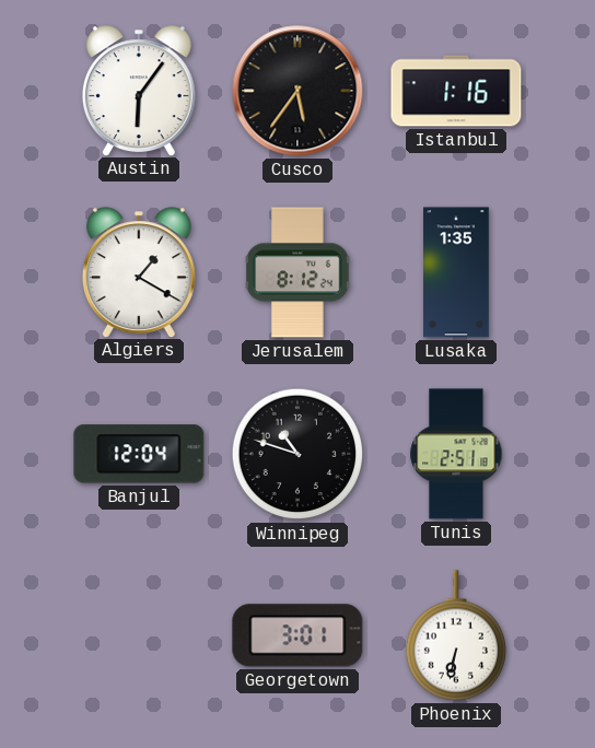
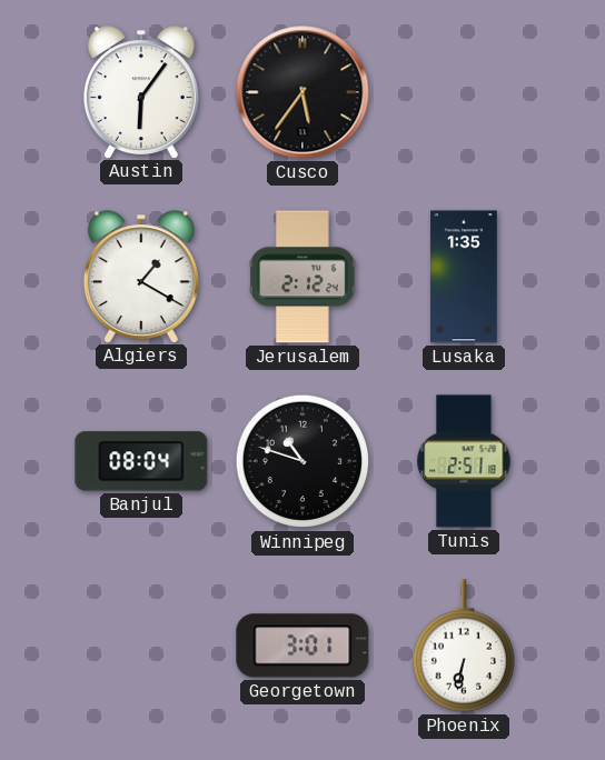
Istanbul: 1:16 -> none (456, 91)
Jerusalem: 8:12 -> 2:12 (302, 277)
Banjul: 12:04 -> 08:04 (141, 461)
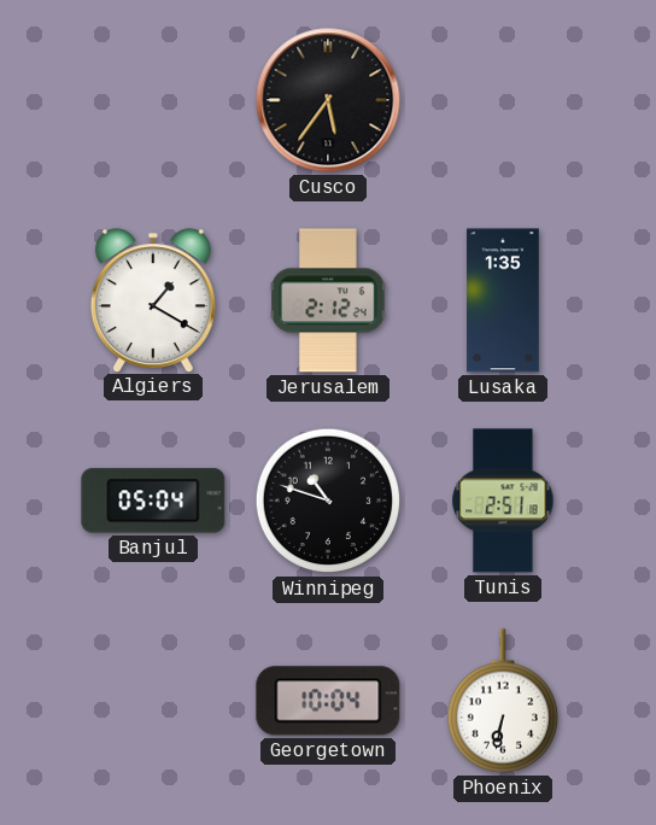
Austin: 6:06 -> none (141, 92)
Banjul: 08:04 -> 05:04 (153, 501)
Georgetown: 3:01 -> 10:04 (328, 701)
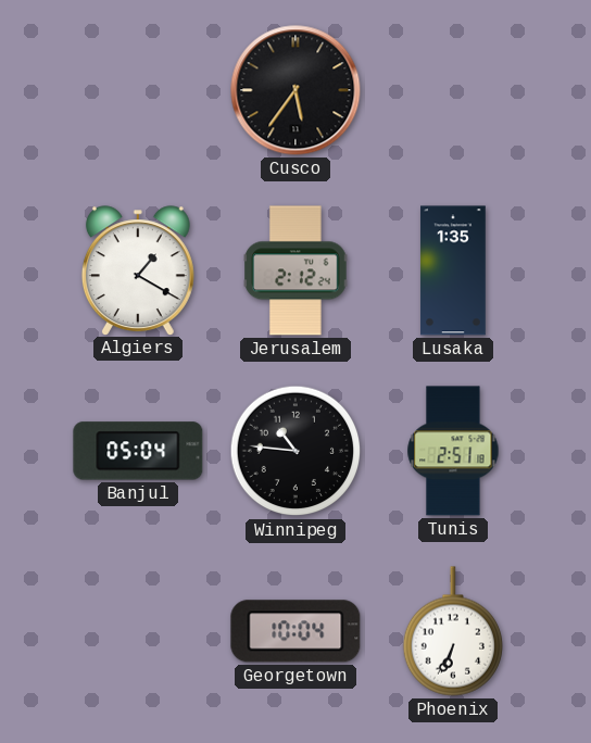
Winnipeg: 10:48 -> 10:46 (295, 451)
Phoenix: 6:32 -> 6:34 (452, 631)
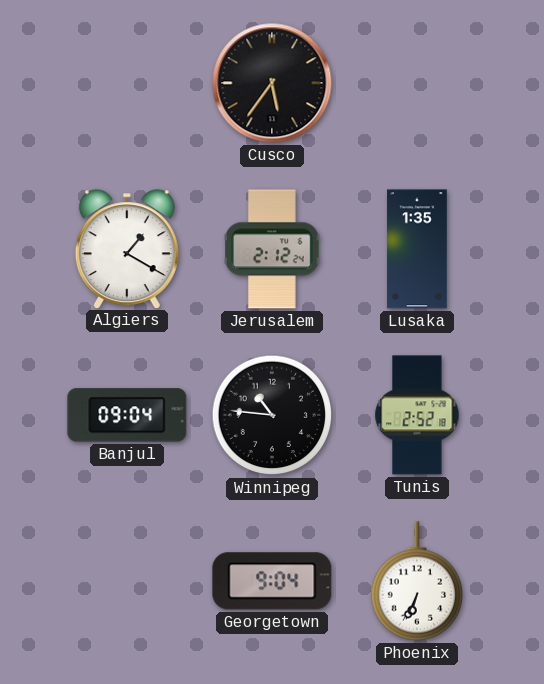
Banjul: 05:04 -> 09:04 (127, 415)
Tunis: 2:51 -> 2:52 (417, 415)
Georgetown: 10:04 -> 9:04 (272, 581)
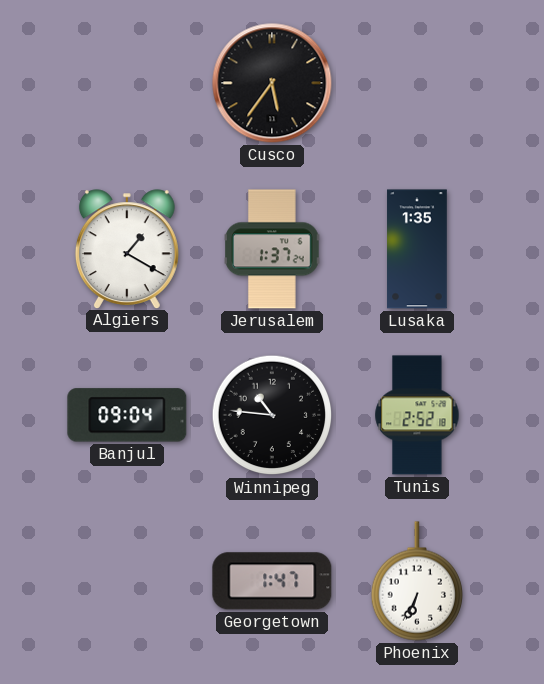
Jerusalem: 2:12 -> 1:37 (272, 249)
Georgetown: 9:04 -> 1:47 (272, 581)
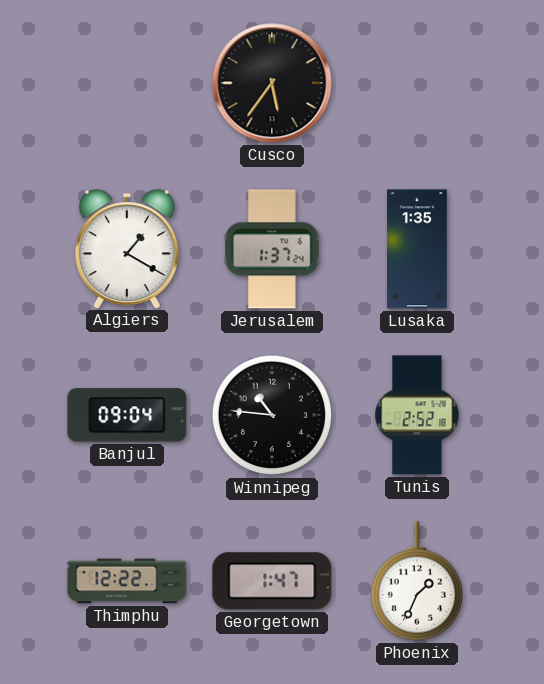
Thimphu: none -> 12:22 (127, 581)
Phoenix: 6:34 -> 1:34 (416, 581)
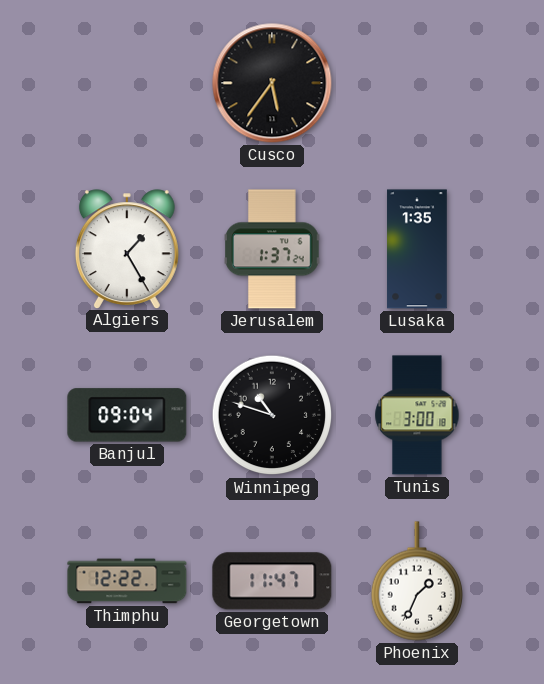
Algiers: 1:20 -> 1:25 (127, 249)
Winnipeg: 10:46 -> 10:48 (272, 415)
Tunis: 2:52 -> 3:00 (417, 415)
Georgetown: 1:47 -> 11:47 (272, 581)
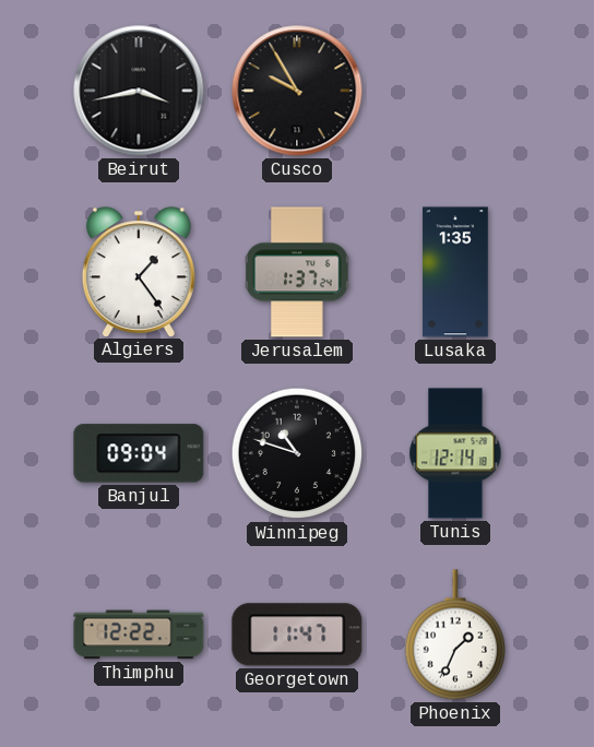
Beirut: none -> 3:43 (139, 91)
Cusco: 5:36 -> 9:55 (297, 91)
Algiers: 1:25 -> 1:24 (139, 272)
Tunis: 3:00 -> 12:14 (455, 453)
